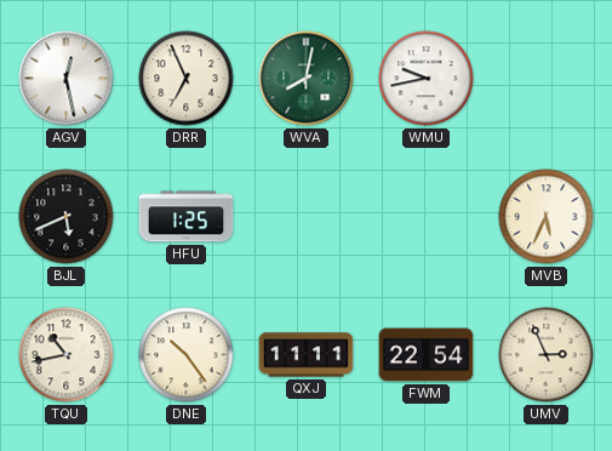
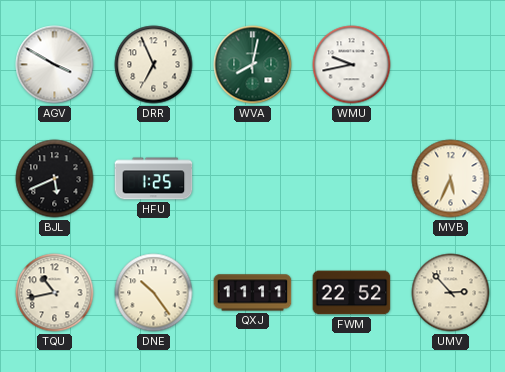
AGV: 12:28 -> 3:50 (55, 65)
FWM: 22:54 -> 22:52 (352, 293)
UMV: 2:56 -> 2:53 (451, 293)
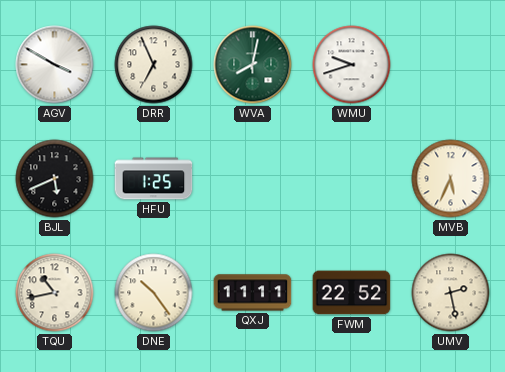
WMU: 9:43 -> 9:42 (352, 65)
UMV: 2:53 -> 2:28 (451, 293)
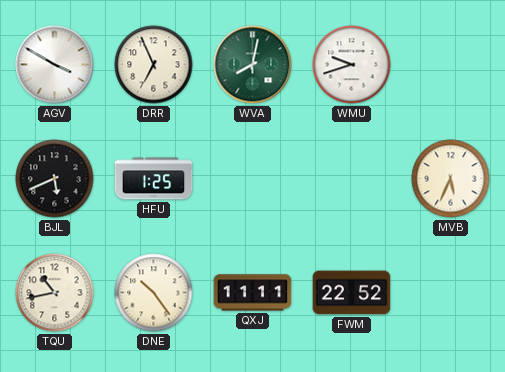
UMV: 2:28 -> none (451, 293)
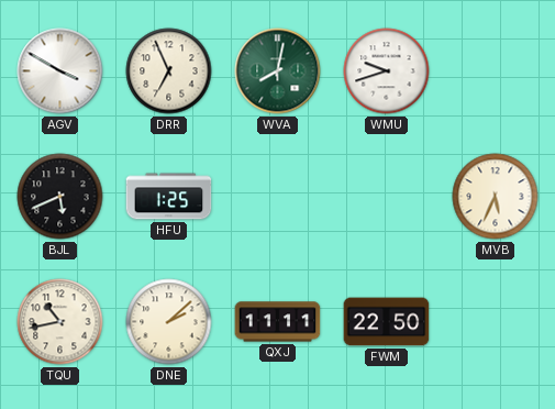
DNE: 10:24 -> 2:08 (169, 322)
FWM: 22:52 -> 22:50 (387, 322)
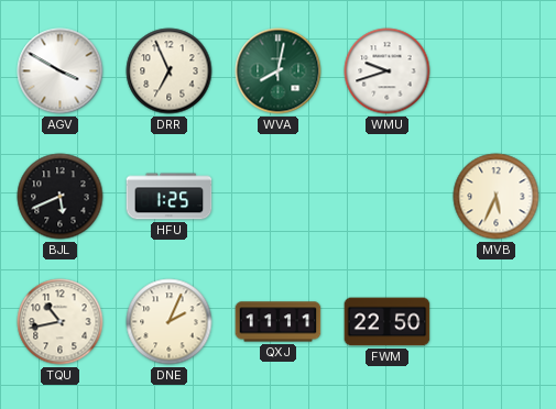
DNE: 2:08 -> 2:04 (170, 322)
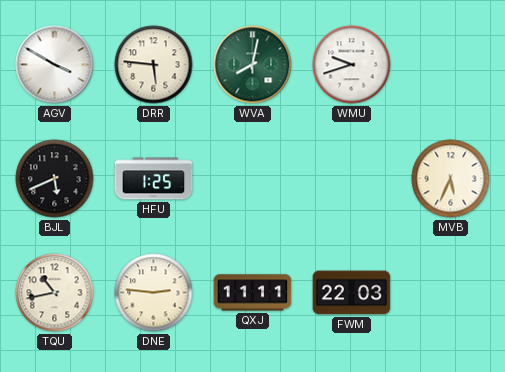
DRR: 6:56 -> 5:46 (154, 65)
DNE: 2:04 -> 2:46 (154, 293)
FWM: 22:50 -> 22:03 (352, 293)
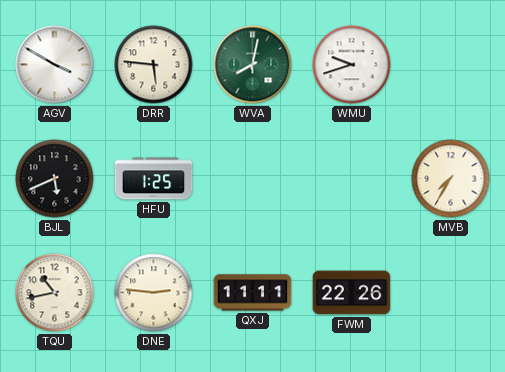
MVB: 5:34 -> 7:35 (451, 179)
FWM: 22:03 -> 22:26 (352, 293)
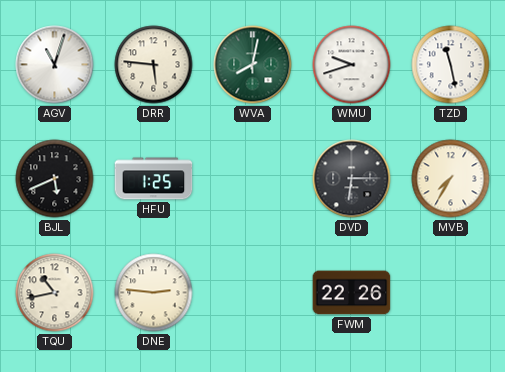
AGV: 3:50 -> 11:03 (55, 65)
TZD: none -> 11:28 (451, 65)
DVD: none -> 6:15 (352, 179)
QXJ: 11:11 -> none (253, 293)
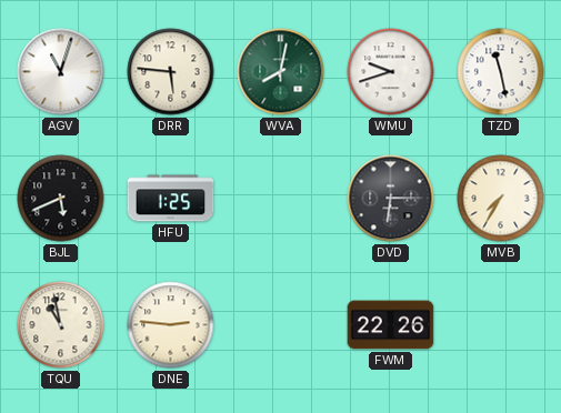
TQU: 10:43 -> 10:58 (61, 325)
